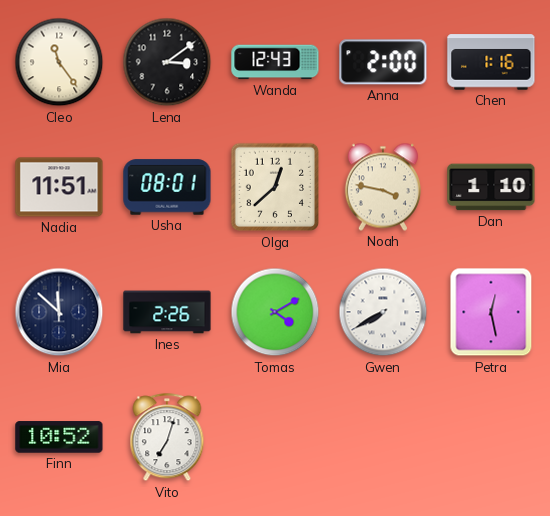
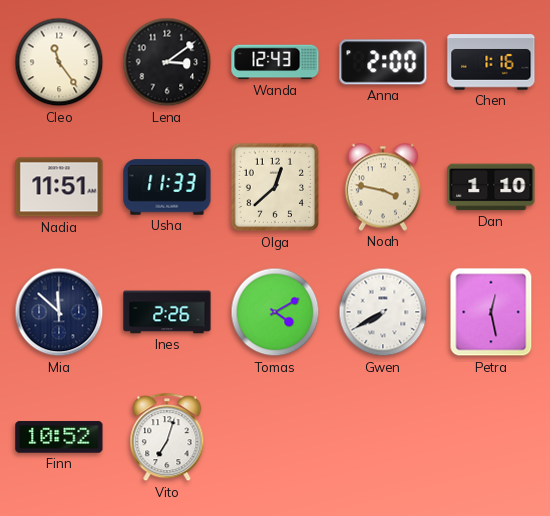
Usha: 08:01 -> 11:33 (167, 187)
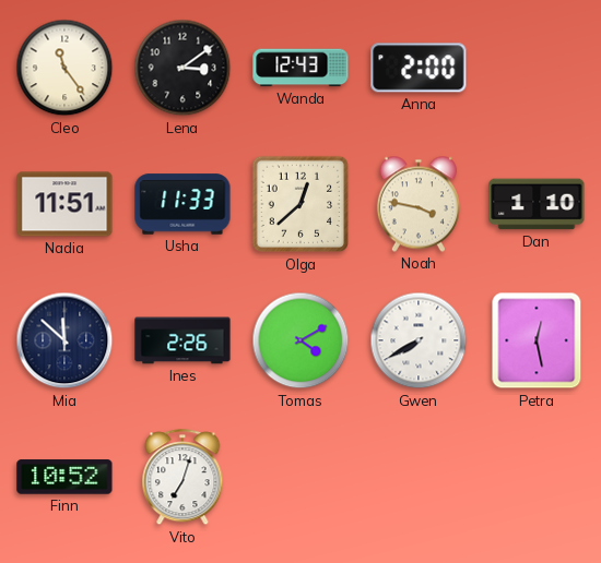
Chen: 1:16 -> none (491, 62)
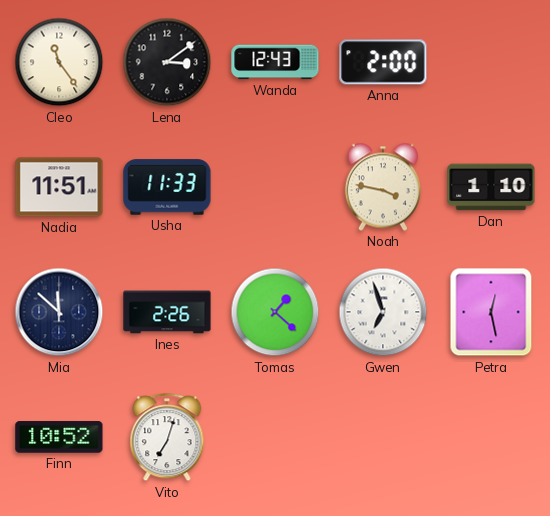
Olga: 12:38 -> none (300, 204)
Tomas: 4:10 -> 1:22 (275, 312)
Gwen: 7:40 -> 6:57 (383, 312)
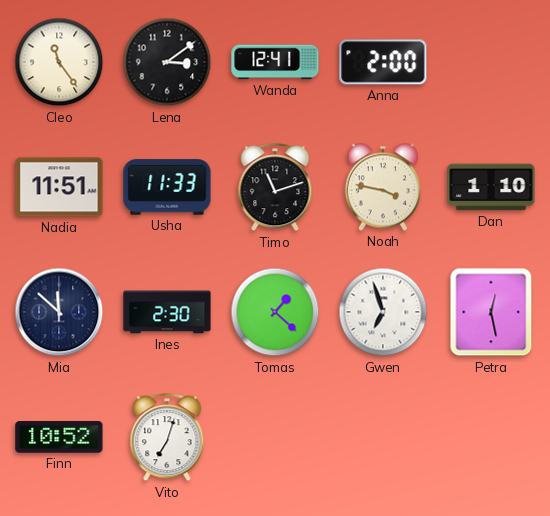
Wanda: 12:43 -> 12:41 (275, 62)
Timo: none -> 11:12 (275, 188)
Ines: 2:26 -> 2:30 (167, 312)
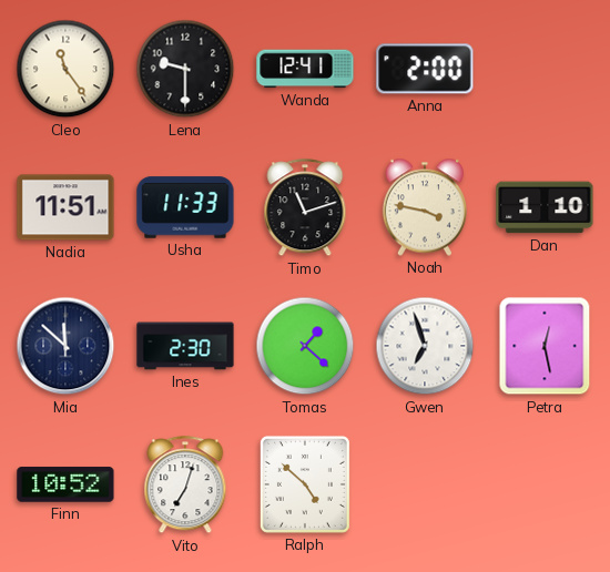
Lena: 3:09 -> 9:30 (185, 69)
Ralph: none -> 4:52 (305, 484)
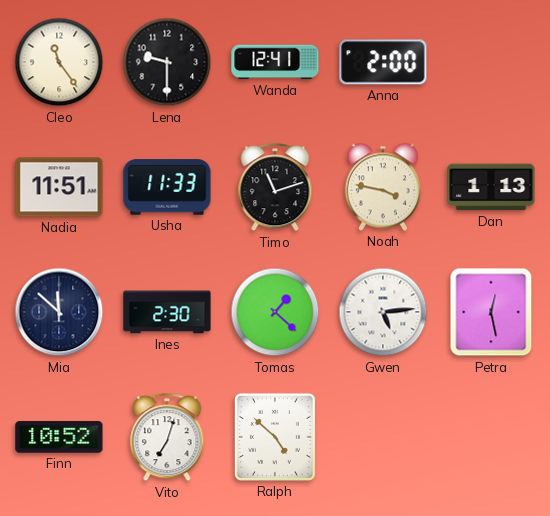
Dan: 1:10 -> 1:13 (491, 187)
Gwen: 6:57 -> 5:14 (383, 312)
